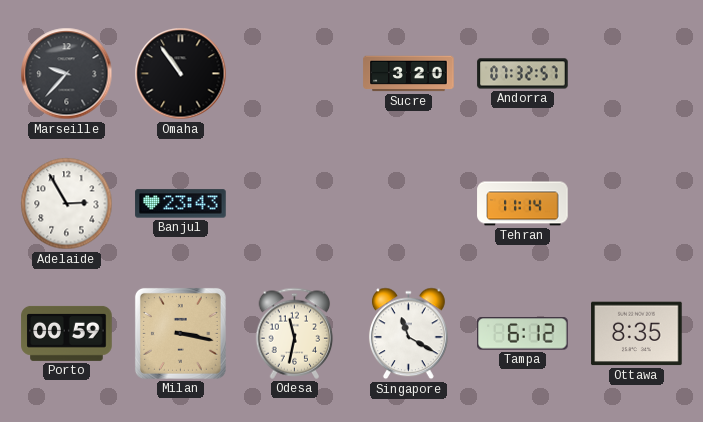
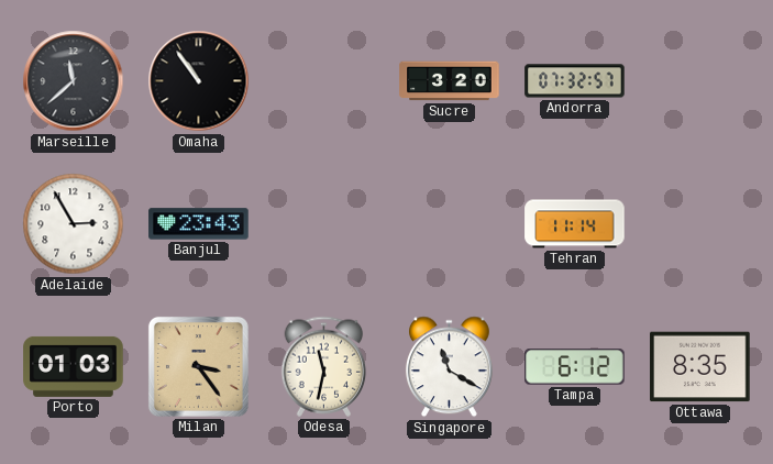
Marseille: 9:37 -> 11:38 (74, 81)
Porto: 00:59 -> 01:03 (74, 366)
Milan: 3:17 -> 3:24 (198, 366)
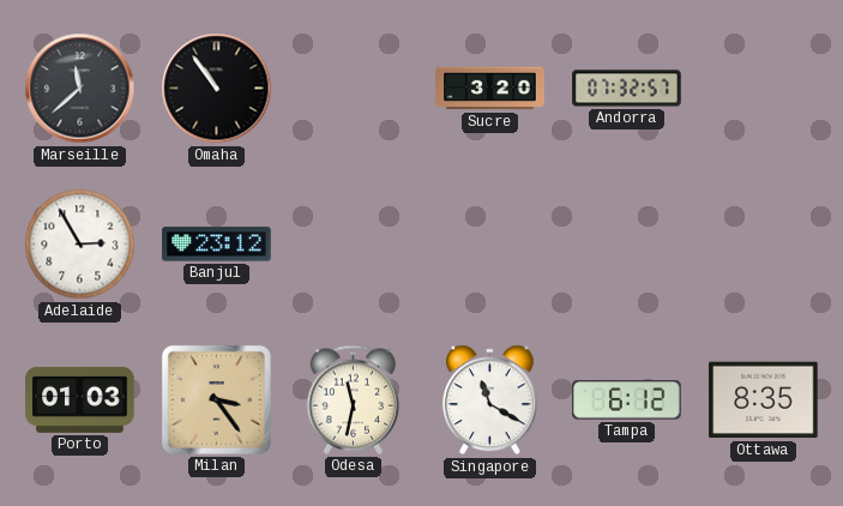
Banjul: 23:43 -> 23:12 (217, 245)
Tehran: 11:14 -> none (575, 224)
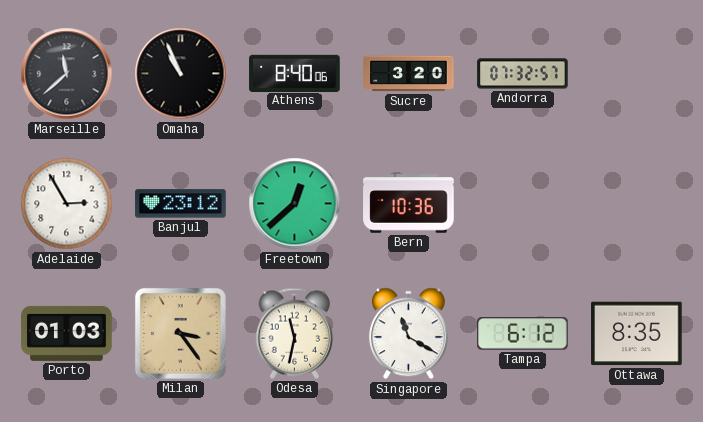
Omaha: 10:54 -> 10:56 (181, 74)
Athens: none -> 8:40 (295, 73)
Freetown: none -> 12:38 (295, 204)
Bern: none -> 10:36 (409, 204)
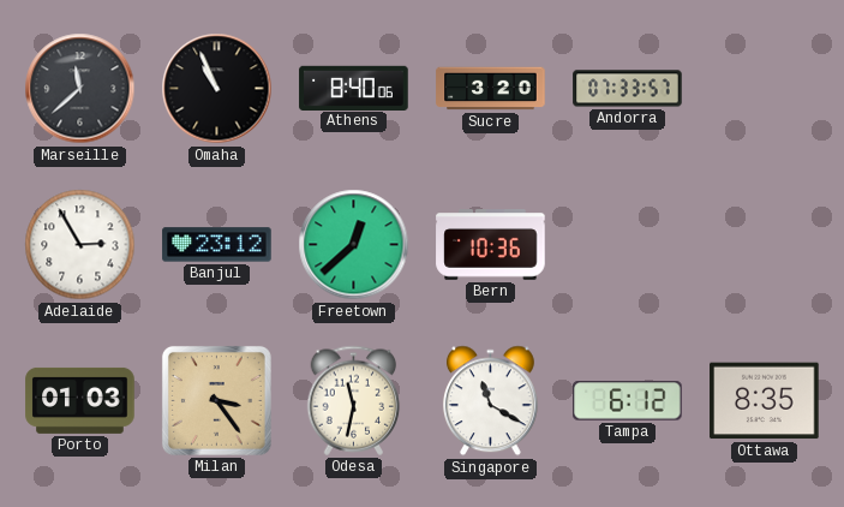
Andorra: 07:32 -> 07:33 (628, 89)
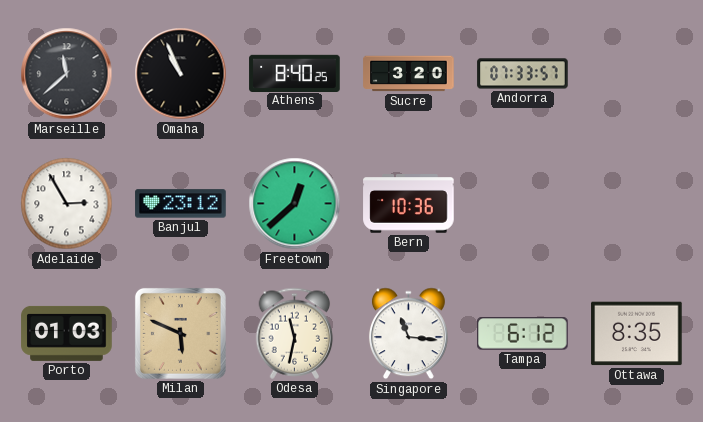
Athens: 8:40:06 -> 8:40:25 (295, 73)
Milan: 3:24 -> 5:49 (180, 333)
Singapore: 11:20 -> 11:16 (408, 334)
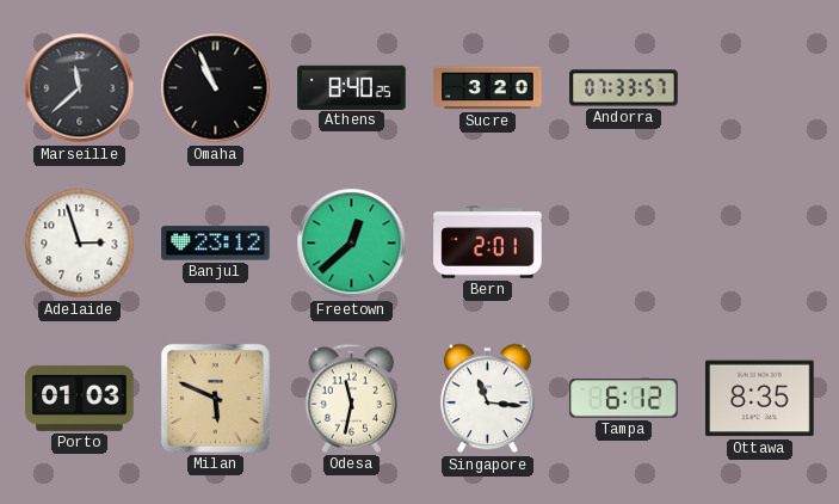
Adelaide: 2:55 -> 2:57 (80, 244)
Bern: 10:36 -> 2:01 (488, 244)
